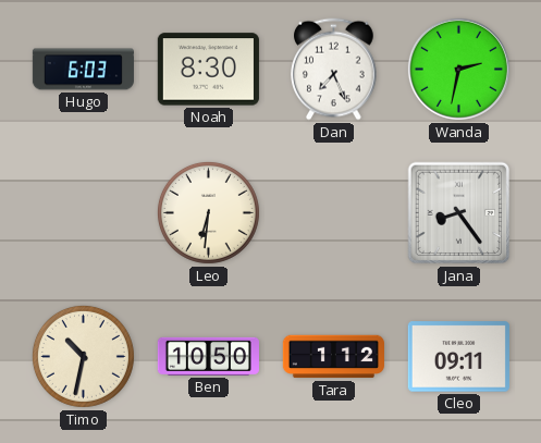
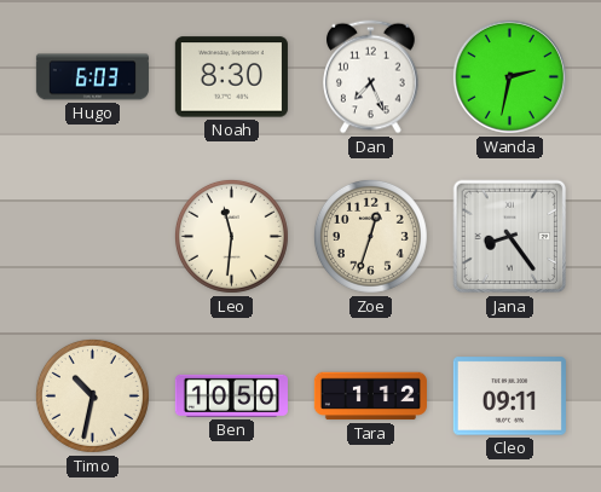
Leo: 6:31 -> 11:31 (231, 236)
Zoe: none -> 12:33 (370, 236)
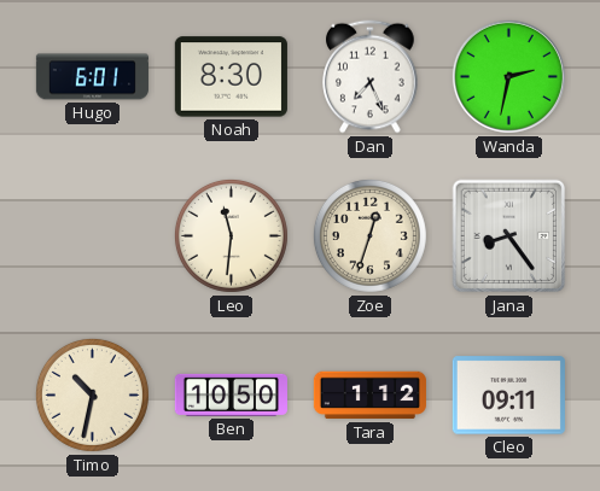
Hugo: 6:03 -> 6:01 (92, 77)
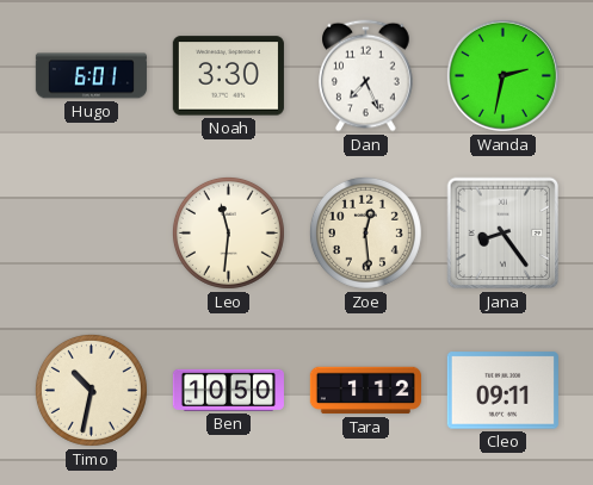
Noah: 8:30 -> 3:30 (228, 76)
Zoe: 12:33 -> 12:29 (365, 232)
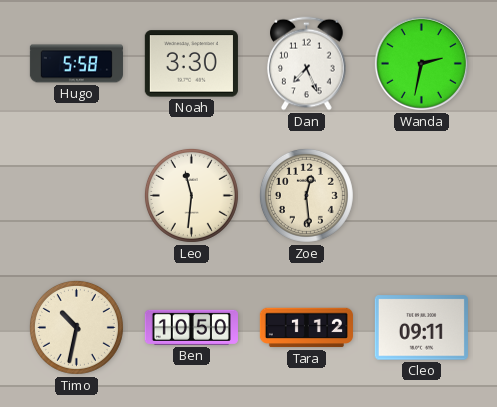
Hugo: 6:01 -> 5:58 (76, 64)
Jana: 8:24 -> none (504, 234)
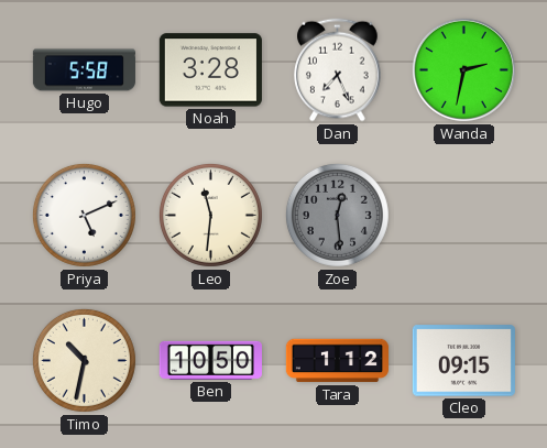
Noah: 3:30 -> 3:28 (210, 70)
Priya: none -> 5:11 (84, 215)
Zoe dial: cream -> grey (337, 215)
Cleo: 09:11 -> 09:15 (463, 361)
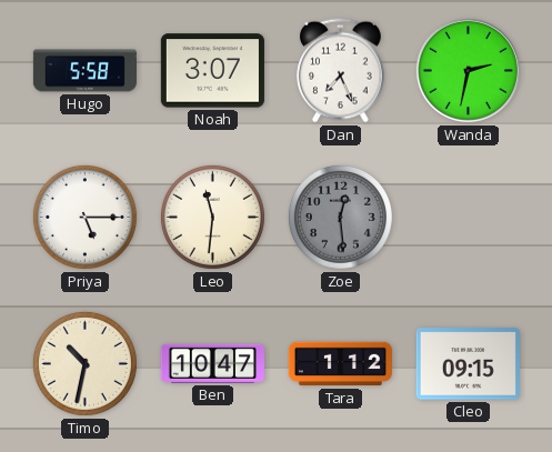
Noah: 3:28 -> 3:07 (212, 71)
Priya: 5:11 -> 5:15 (84, 217)
Ben: 10:50 -> 10:47 (212, 363)
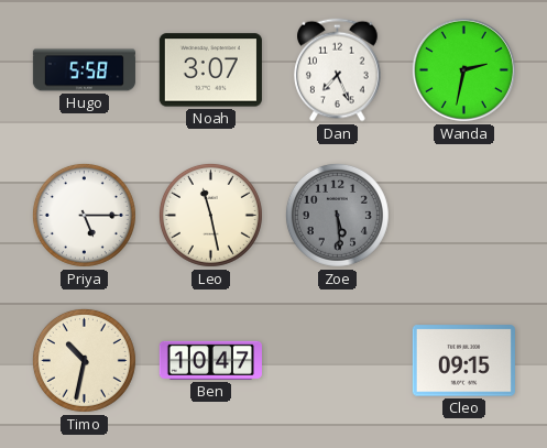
Leo: 11:31 -> 11:28 (210, 215)
Zoe: 12:29 -> 5:29 (337, 215)
Tara: 1:12 -> none (340, 364)
